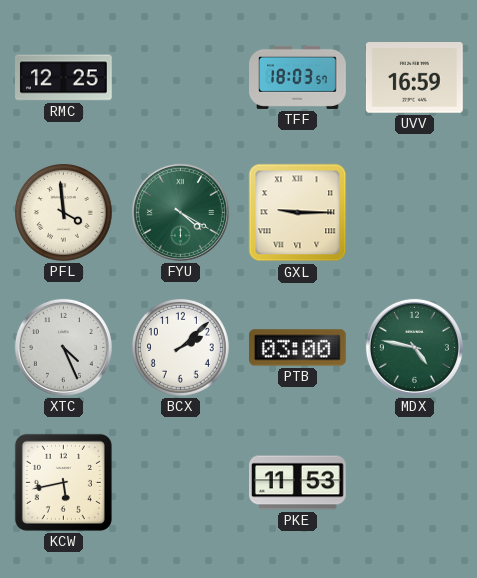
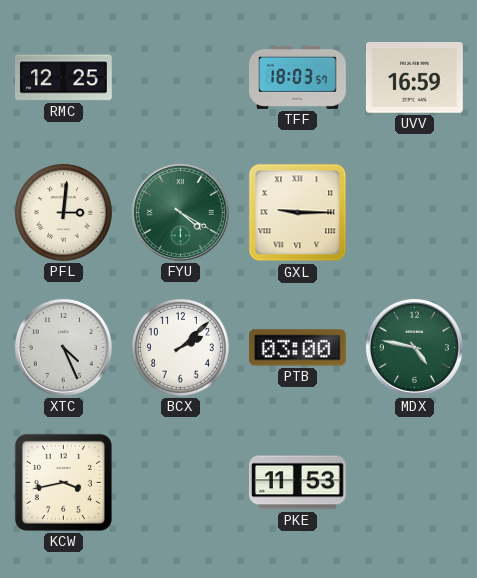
PFL: 3:59 -> 3:01 (64, 213)
KCW: 5:43 -> 3:43 (63, 482)
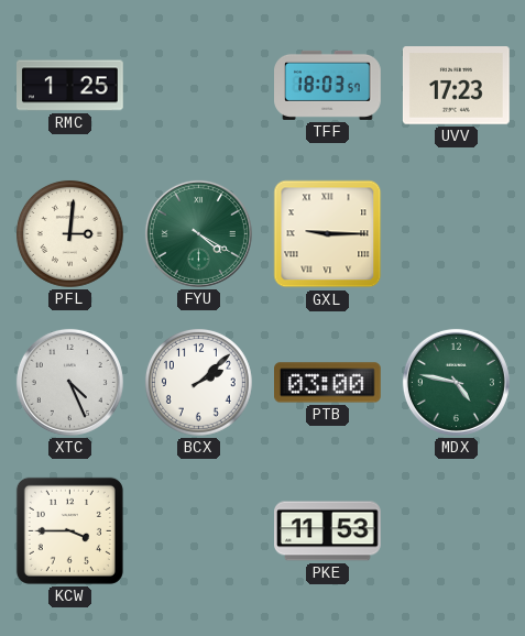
RMC: 12:25 -> 1:25 (70, 86)
UVV: 16:59 -> 17:23 (457, 86)
KCW: 3:43 -> 3:45 (69, 530)
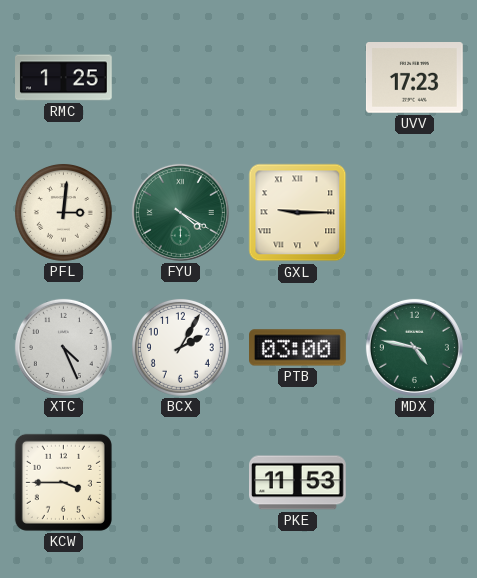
TFF: 18:03 -> none (328, 85)
BCX: 2:08 -> 2:05 (181, 348)
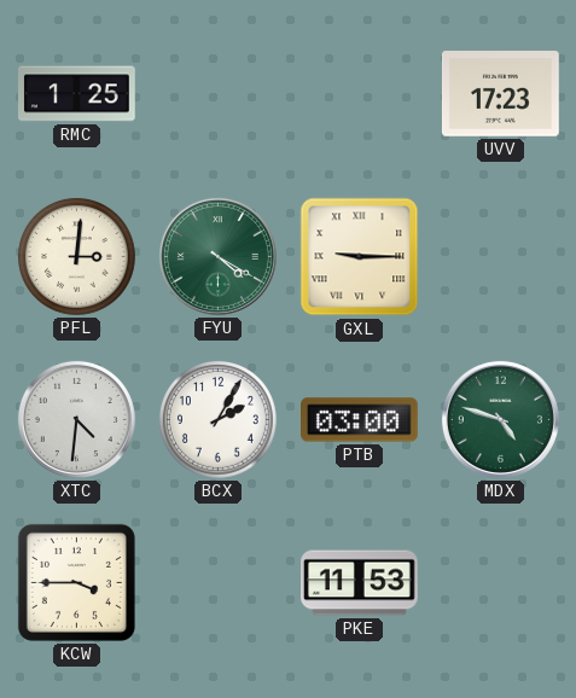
XTC: 4:26 -> 4:31 (76, 419)
MDX: 4:47 -> 4:48 (500, 419)
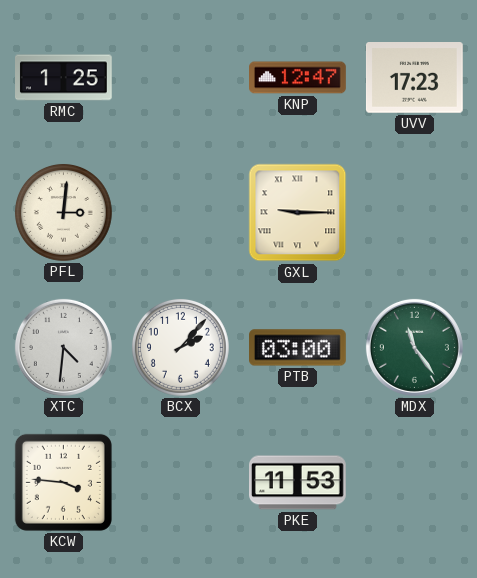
KNP: none -> 12:47 (298, 78)
FYU: 4:20 -> none (217, 256)
BCX: 2:05 -> 2:07 (181, 348)
MDX: 4:48 -> 11:24 (414, 347)
KCW: 3:45 -> 3:46 (63, 482)
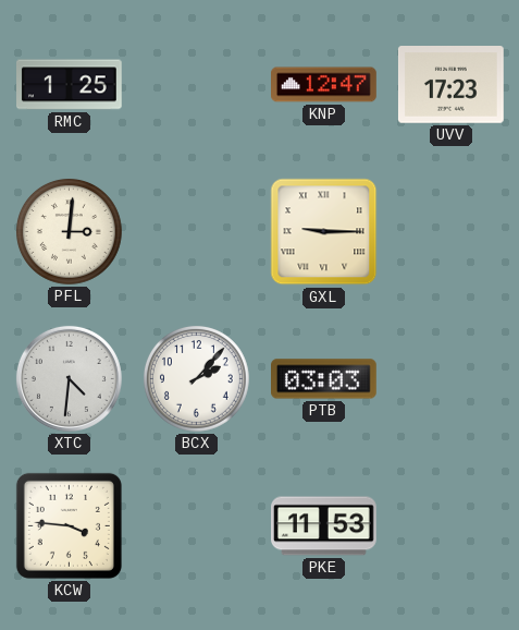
PTB: 03:00 -> 03:03 (324, 379)
MDX: 11:24 -> none (414, 347)
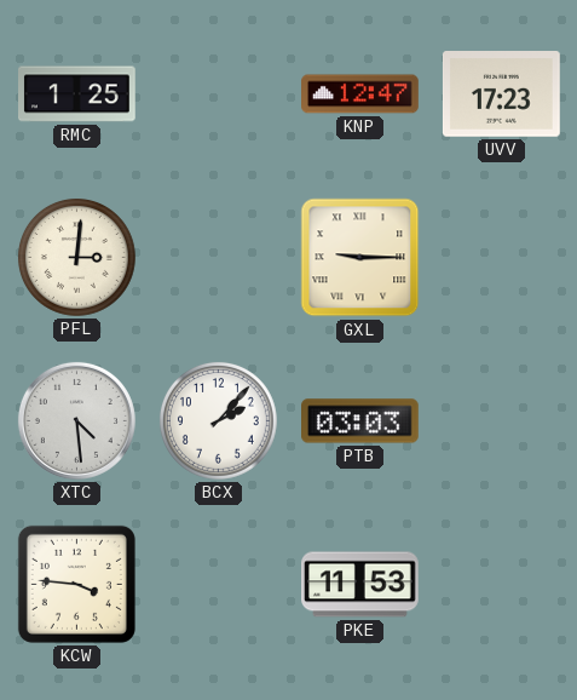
XTC: 4:31 -> 4:29 (76, 420)
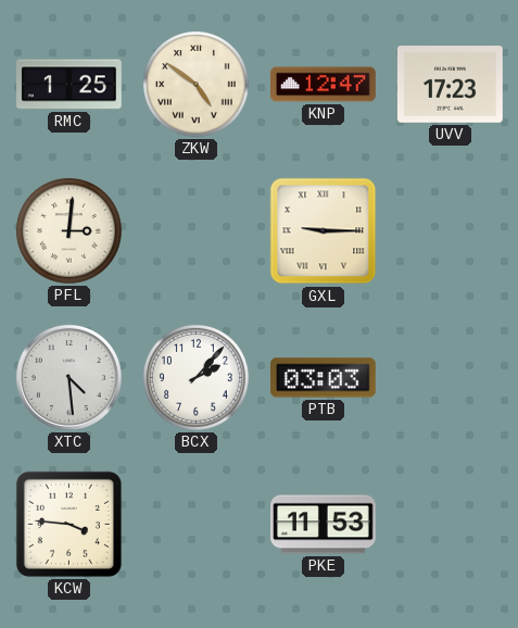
ZKW: none -> 4:51 (197, 85)
